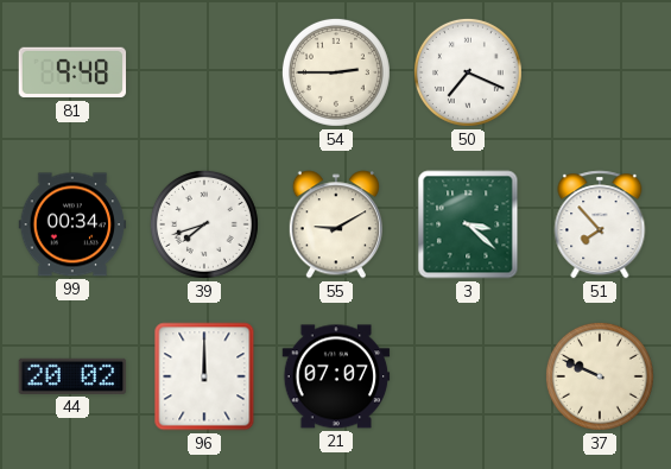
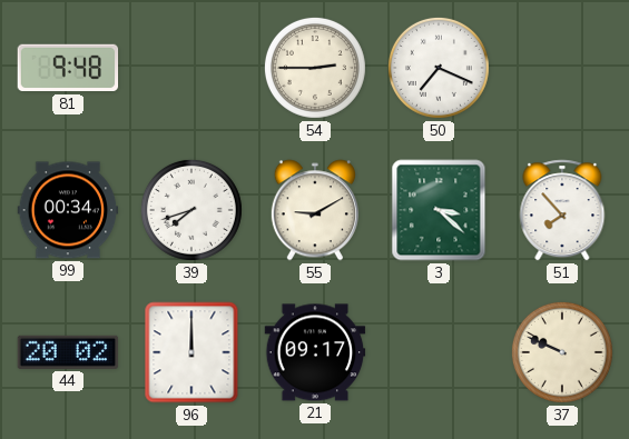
21: 07:07 -> 09:17 (315, 352)
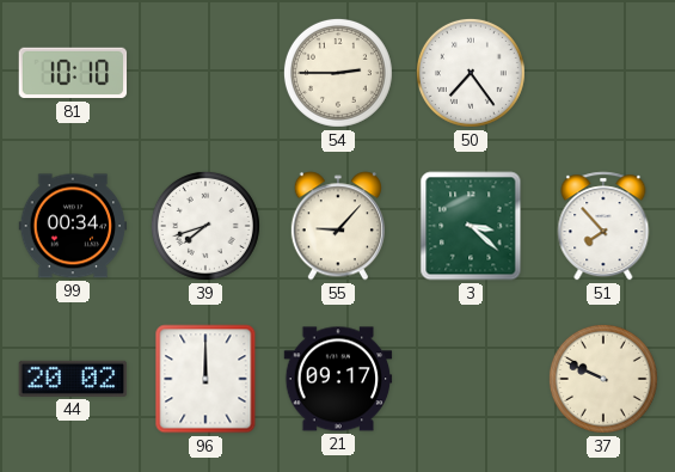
81: 9:48 -> 10:10 (73, 73)
50: 7:19 -> 7:24 (471, 73)
55: 9:10 -> 9:07 (338, 226)
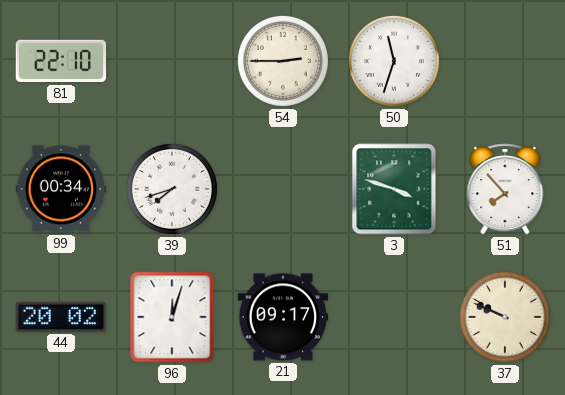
81: 10:10 -> 22:10 (61, 61)
50: 7:24 -> 11:33 (394, 61)
55: 9:07 -> none (338, 226)
3: 3:22 -> 3:48 (394, 189)
96: 12:00 -> 12:03 (172, 317)
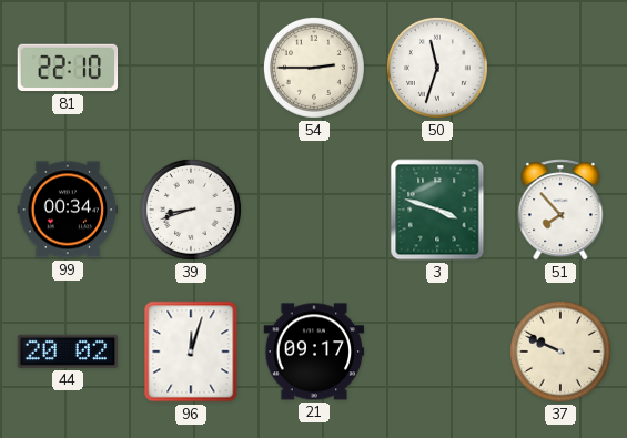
39: 7:42 -> 8:42 (191, 210)
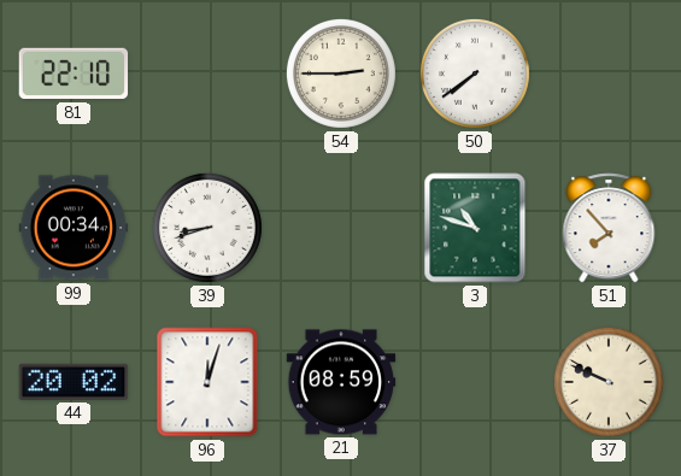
50: 11:33 -> 7:39 (475, 74)
3: 3:48 -> 10:48 (475, 228)
21: 09:17 -> 08:59 (341, 382)
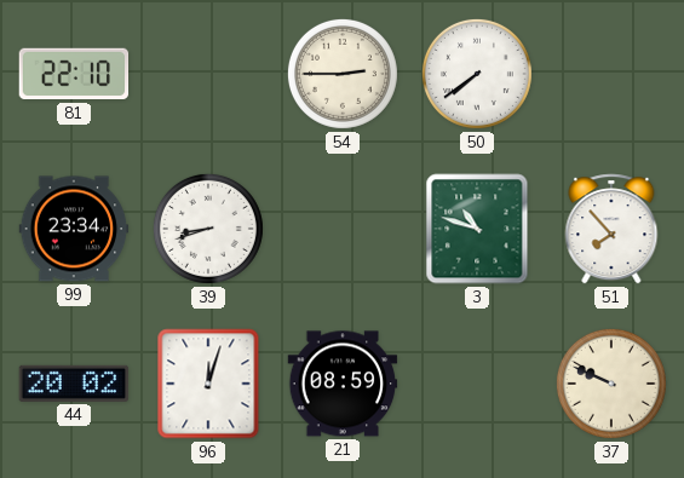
99: 00:34 -> 23:34 (74, 229)
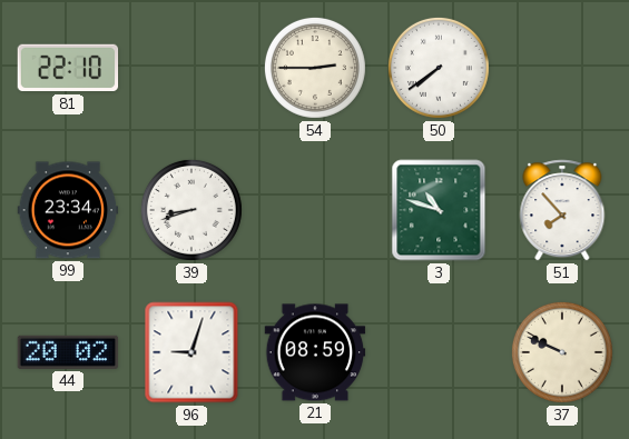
96: 12:03 -> 9:03 (191, 352)
